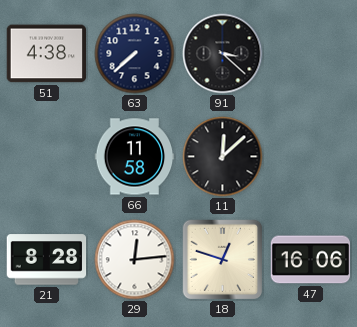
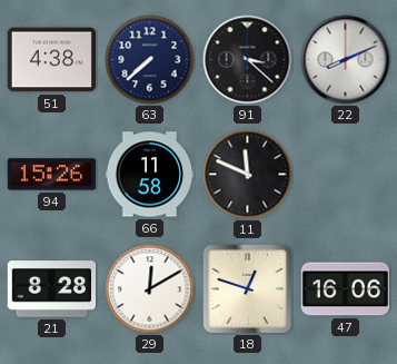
22: none -> 8:11 (346, 60)
94: none -> 15:26 (52, 175)
11: 12:08 -> 11:49 (248, 175)
29: 12:14 -> 12:10 (150, 289)
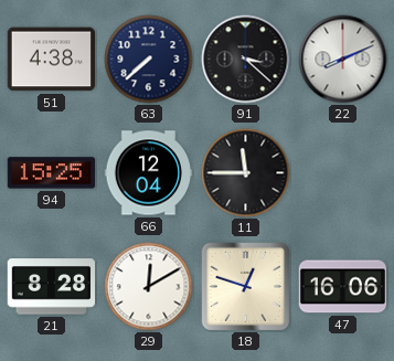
94: 15:26 -> 15:25 (52, 173)
66: 11:58 -> 12:04 (149, 173)
11: 11:49 -> 11:45 (246, 173)
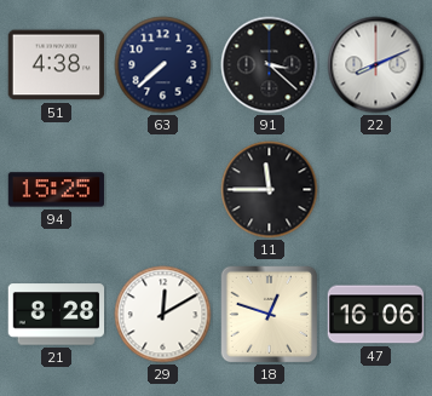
66: 12:04 -> none (149, 173)
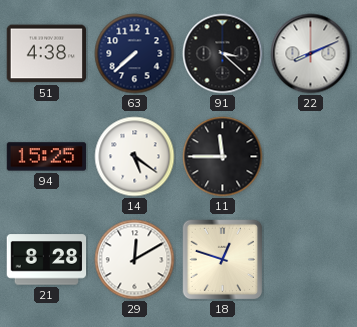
14: none -> 5:21 (135, 157)
47: 16:06 -> none (376, 315)
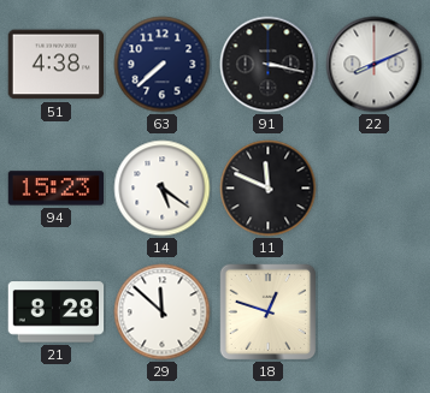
91: 3:22 -> 3:17 (269, 65)
94: 15:25 -> 15:23 (57, 189)
11: 11:45 -> 11:49 (269, 189)
29: 12:10 -> 11:52 (163, 312)
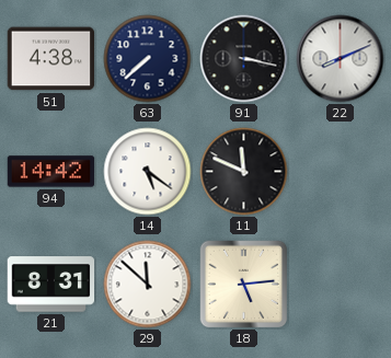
94: 15:23 -> 14:42 (51, 172)
21: 8:28 -> 8:31 (51, 285)
18: 12:48 -> 5:14 (244, 285)
